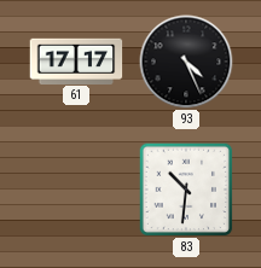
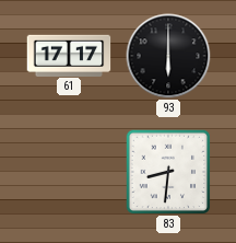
93: 4:26 -> 6:00 (168, 56)
83: 10:31 -> 8:31 (168, 172)
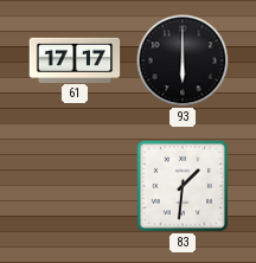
83: 8:31 -> 1:31 (183, 186)
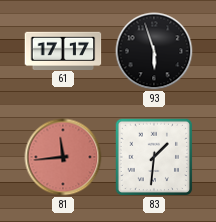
93: 6:00 -> 5:57 (154, 51)
81: none -> 11:44 (63, 157)
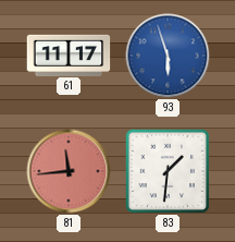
61: 17:17 -> 11:17 (69, 55)
93 dial: black -> blue (168, 56)
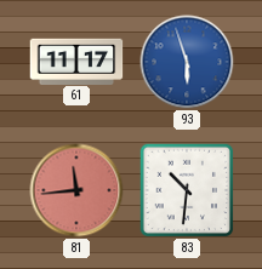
83: 1:31 -> 10:31 (187, 190)
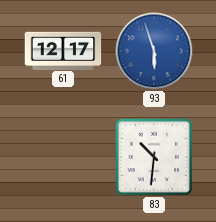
61: 11:17 -> 12:17 (63, 50)
81: 11:44 -> none (76, 190)
